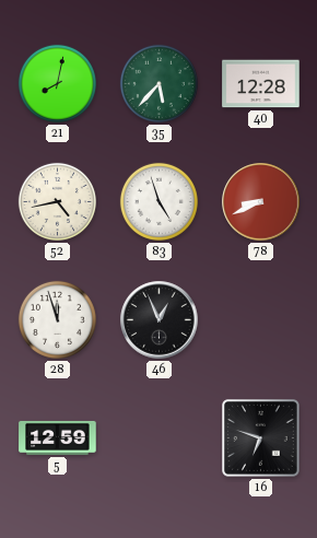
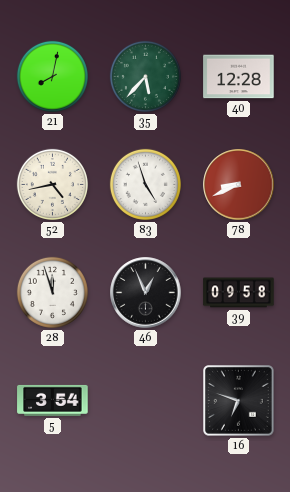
39: none -> 09:58 (239, 293)
5: 12:59 -> 3:54 (53, 400)
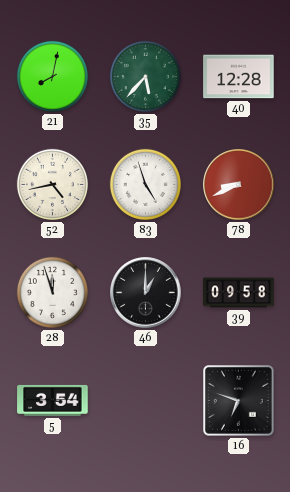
46: 12:56 -> 1:00 (146, 293)
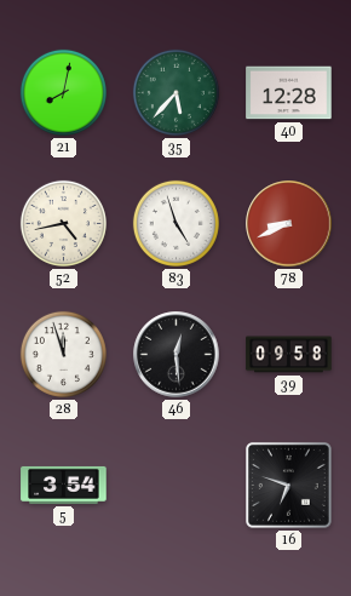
46: 1:00 -> 12:29 (177, 355)
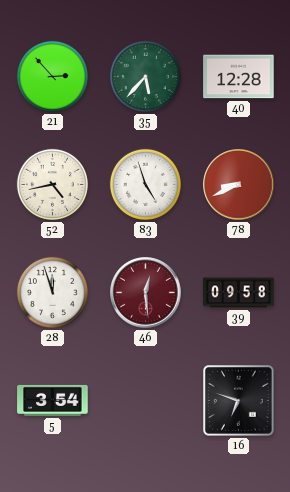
21: 8:02 -> 2:53 (52, 76)
46 dial: black -> burgundy (146, 293)
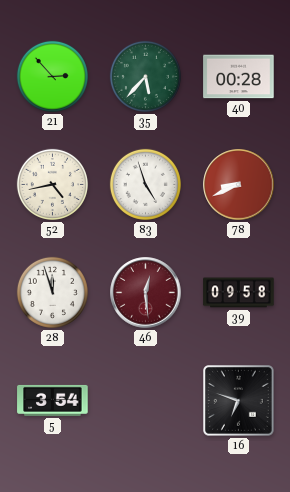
40: 12:28 -> 00:28 (239, 77)
